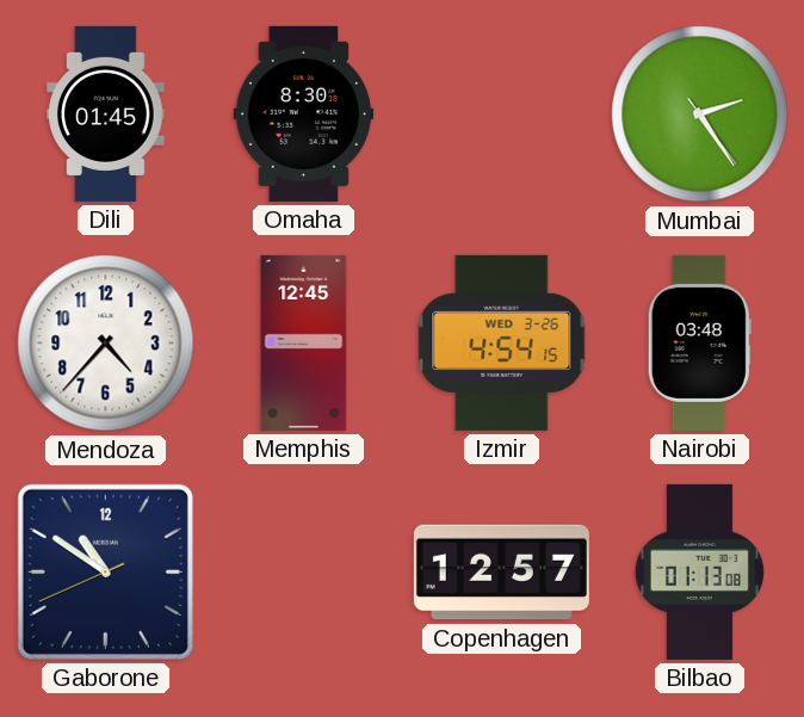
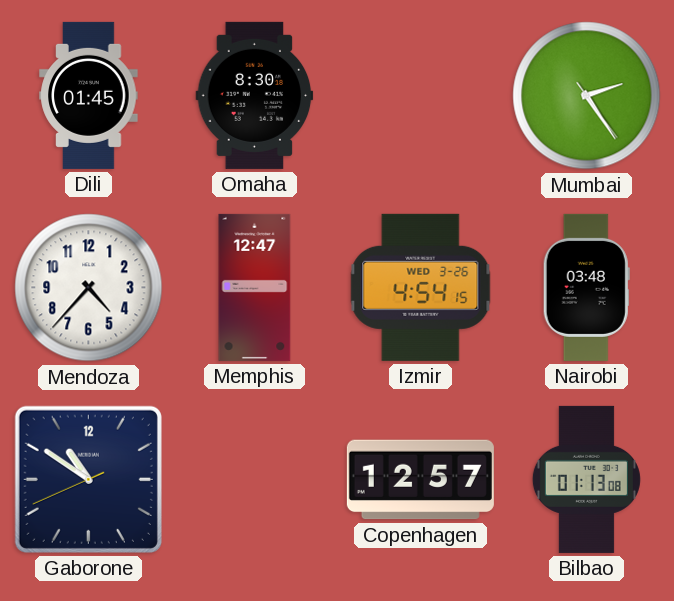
Memphis: 12:45 -> 12:47 (255, 287)
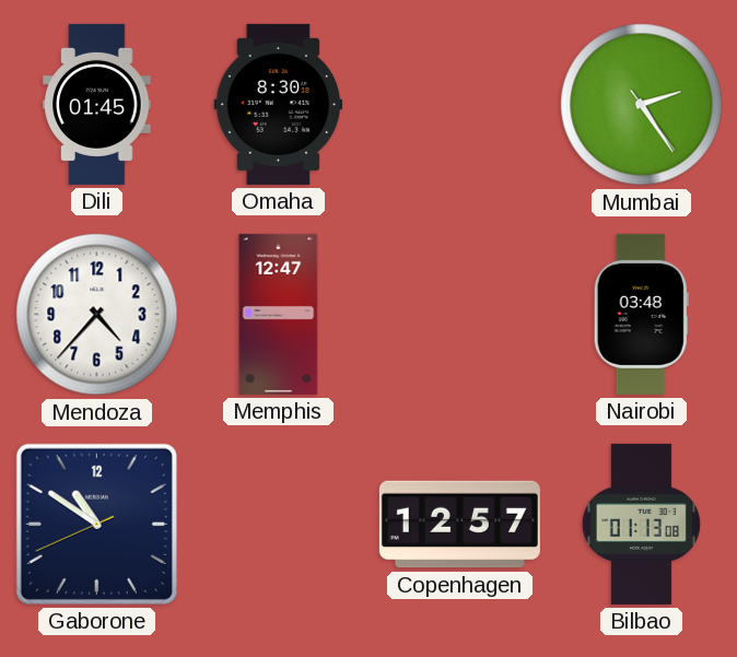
Izmir: 4:54 -> none (421, 287)
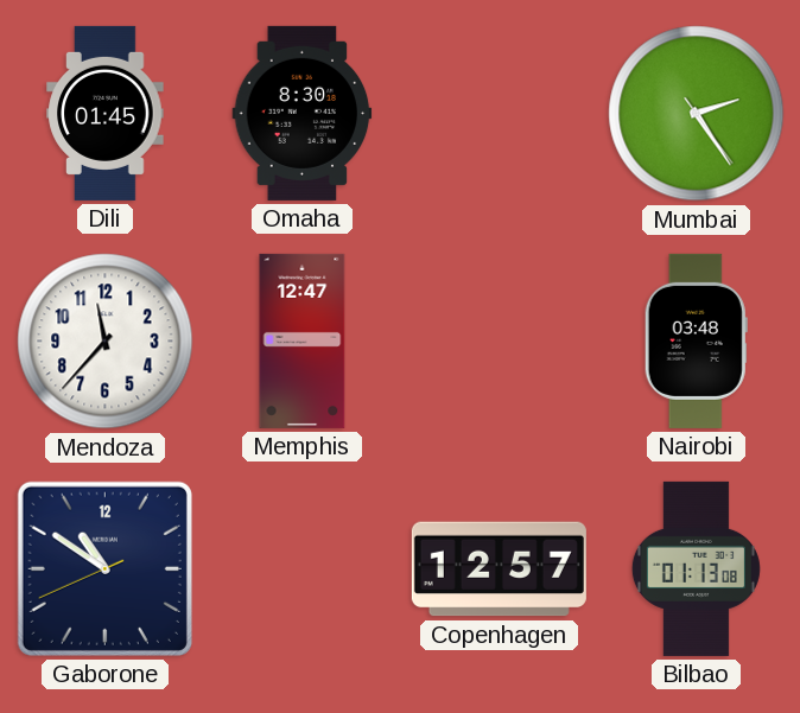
Mendoza: 4:37 -> 11:37 (106, 342)
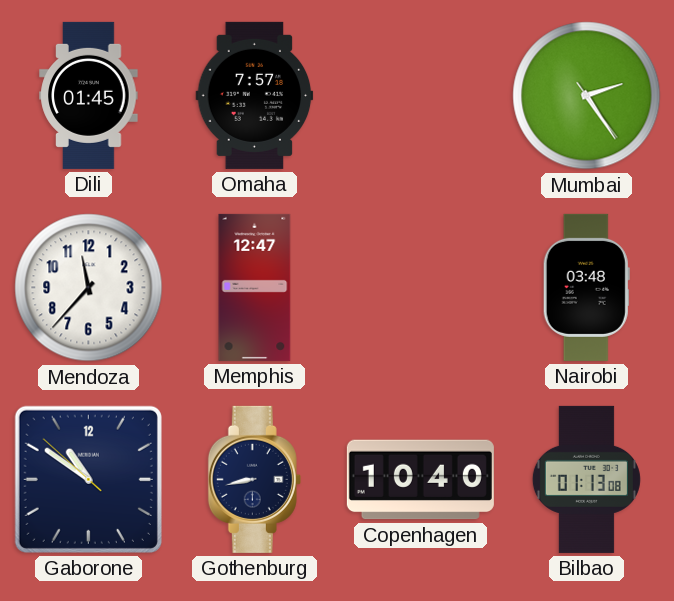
Omaha: 8:30 -> 7:57 (255, 95)
Gaborone: 10:50:41 -> 10:50:52 (88, 479)
Gothenburg: none -> 8:43 (254, 479)
Copenhagen: 12:57 -> 10:40 (420, 480)
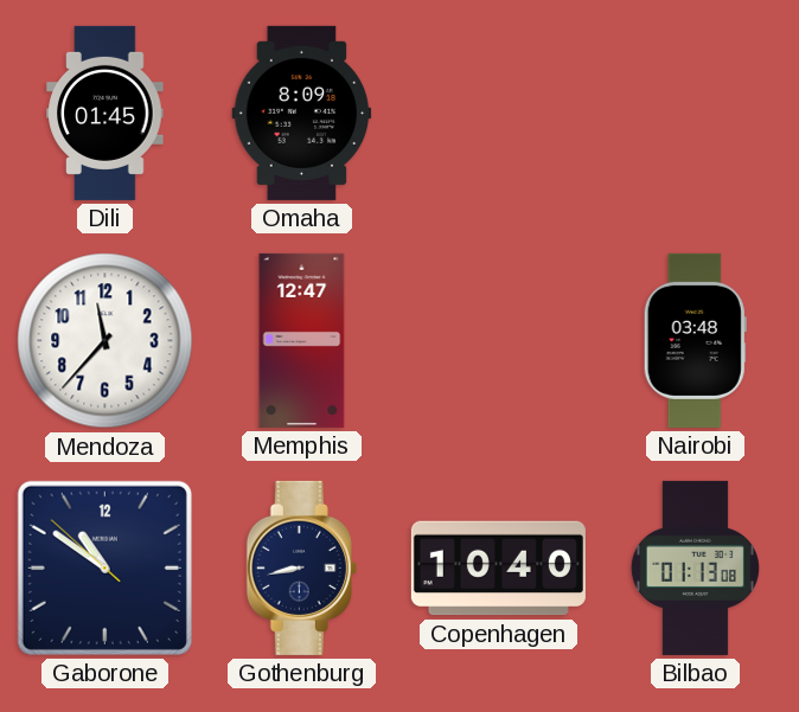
Omaha: 7:57 -> 8:09 (302, 113)
Mumbai: 2:24 -> none (587, 96)
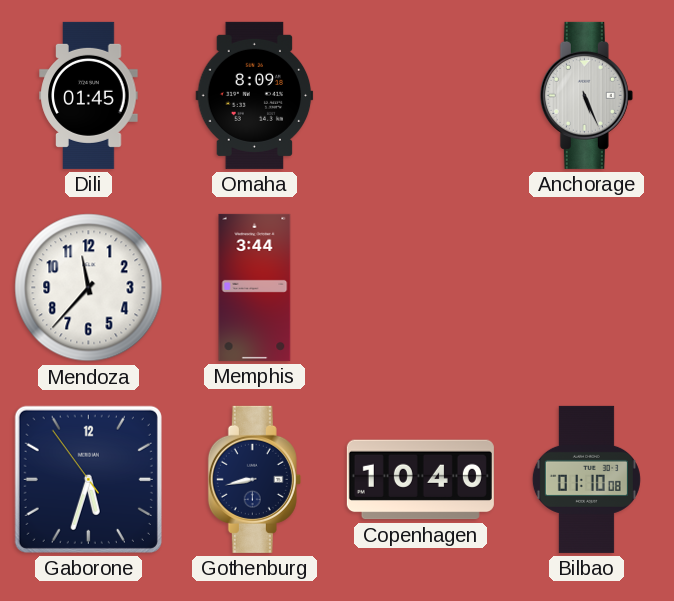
Anchorage: none -> 5:26 (586, 95)
Memphis: 12:47 -> 3:44 (255, 287)
Nairobi: 03:48 -> none (695, 340)
Gaborone: 10:50 -> 5:32 (88, 479)
Bilbao: 01:13 -> 01:10 (586, 479)
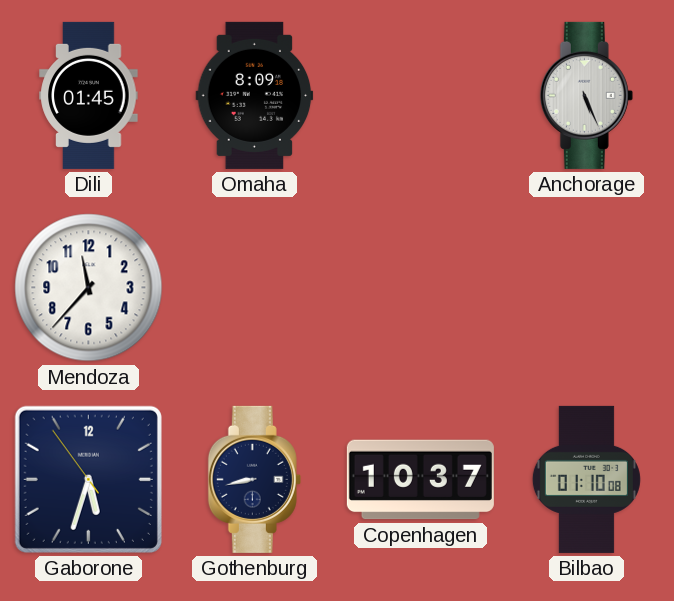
Memphis: 3:44 -> none (255, 287)
Copenhagen: 10:40 -> 10:37 (420, 480)
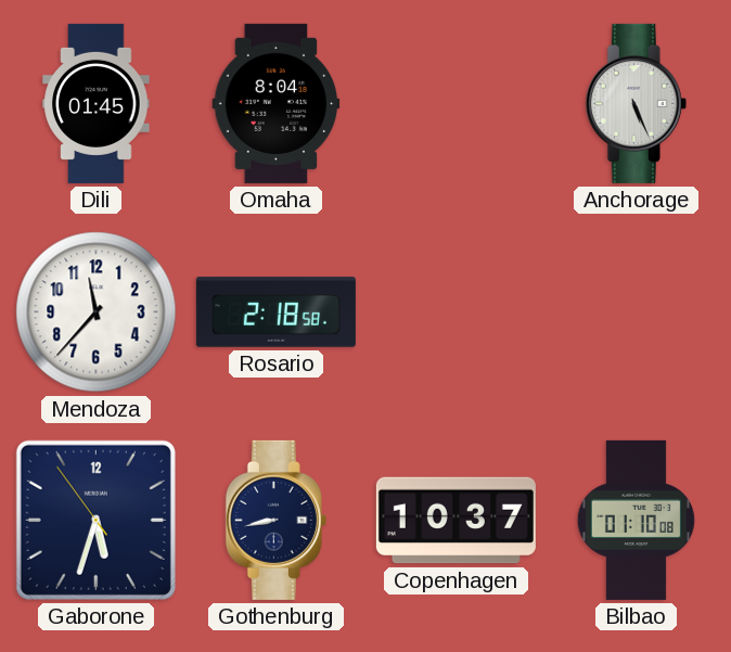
Omaha: 8:09 -> 8:04 (277, 103)
Rosario: none -> 2:18 (275, 312)
